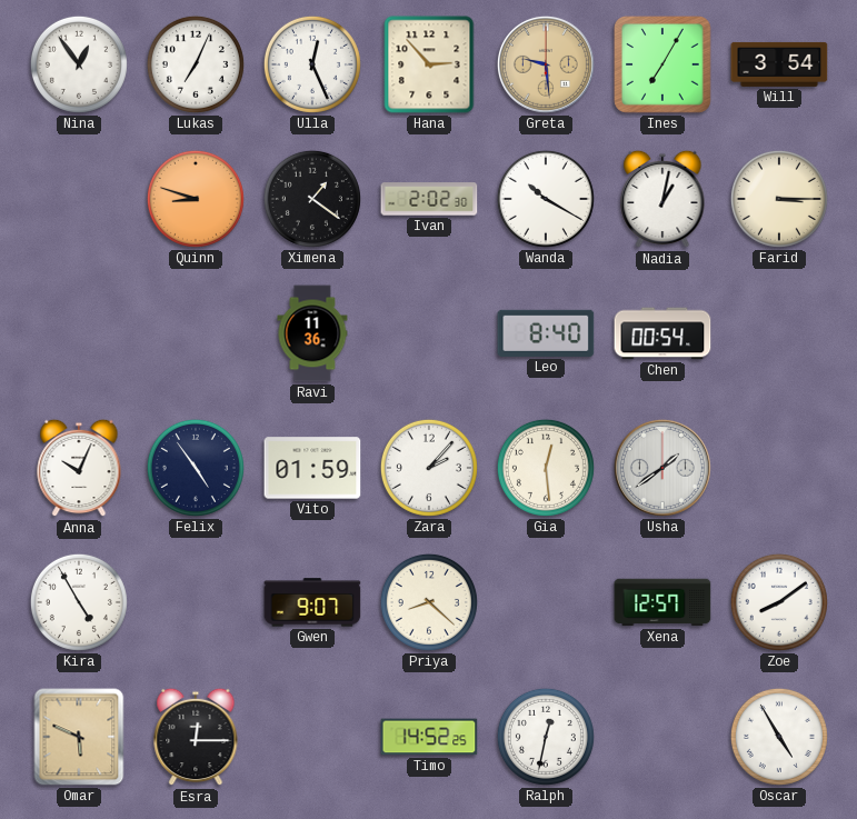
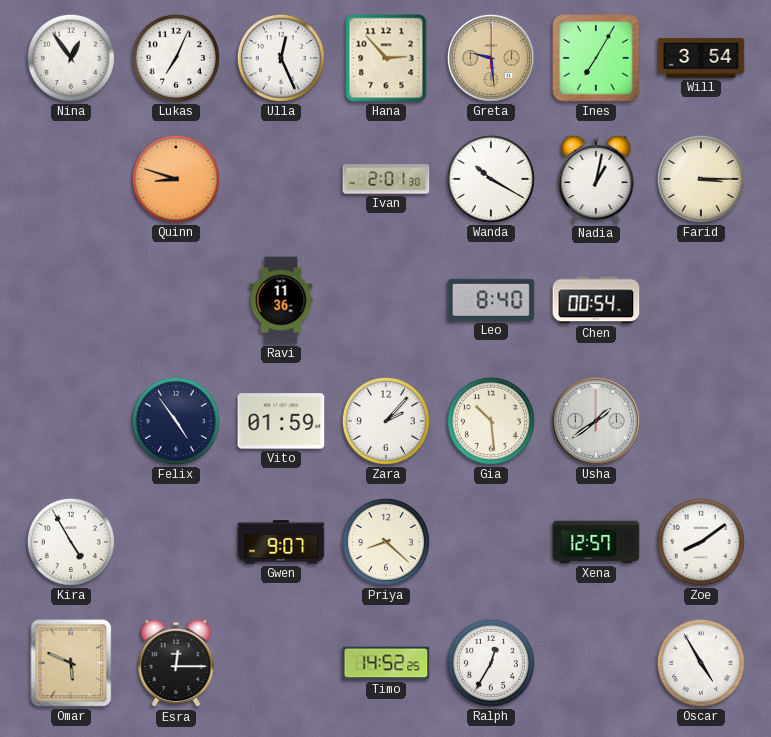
Ximena: 1:21 -> none (312, 199)
Ivan: 2:02 -> 2:01 (386, 179)
Anna: 10:04 -> none (79, 468)
Gia: 12:29 -> 10:29 (491, 421)
Ralph: 12:32 -> 12:35 (491, 663)
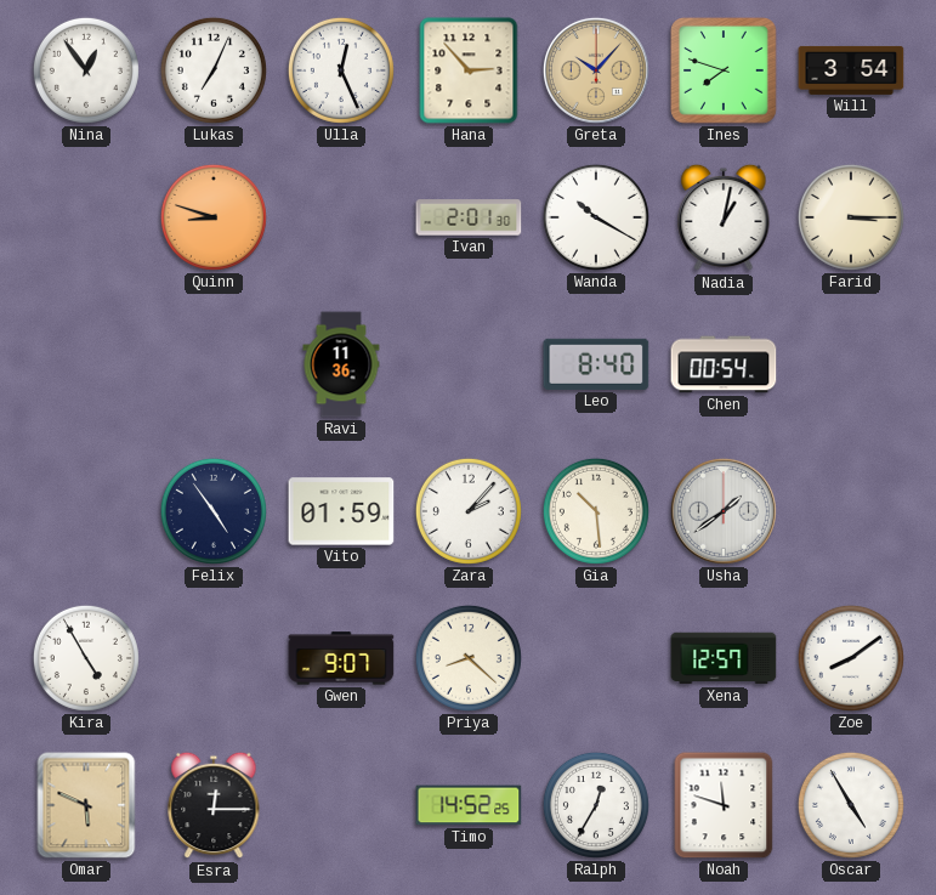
Greta: 9:29 -> 10:07 (596, 70)
Ines: 7:05 -> 7:48 (725, 72)
Noah: none -> 11:48 (724, 805)
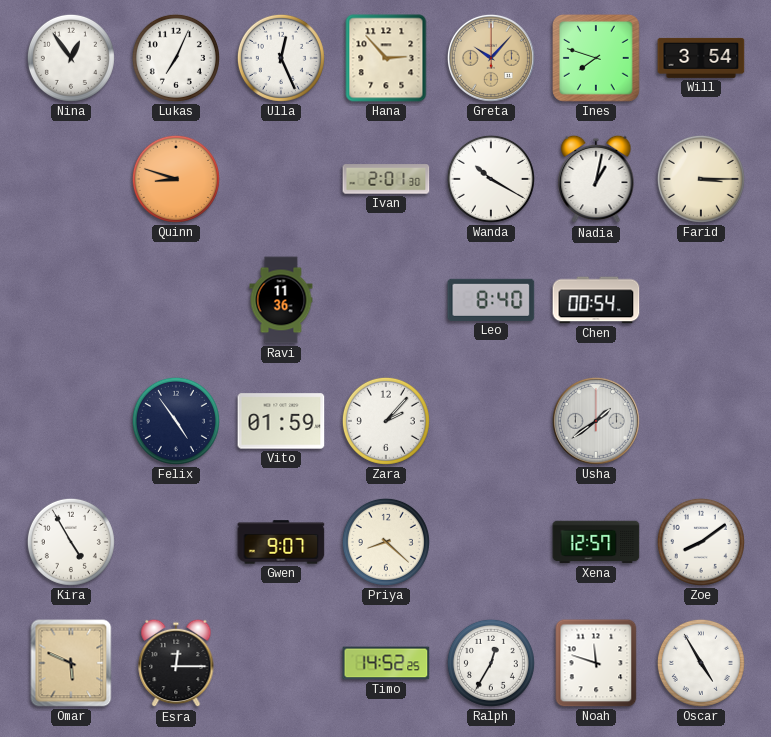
Gia: 10:29 -> none (596, 511)
